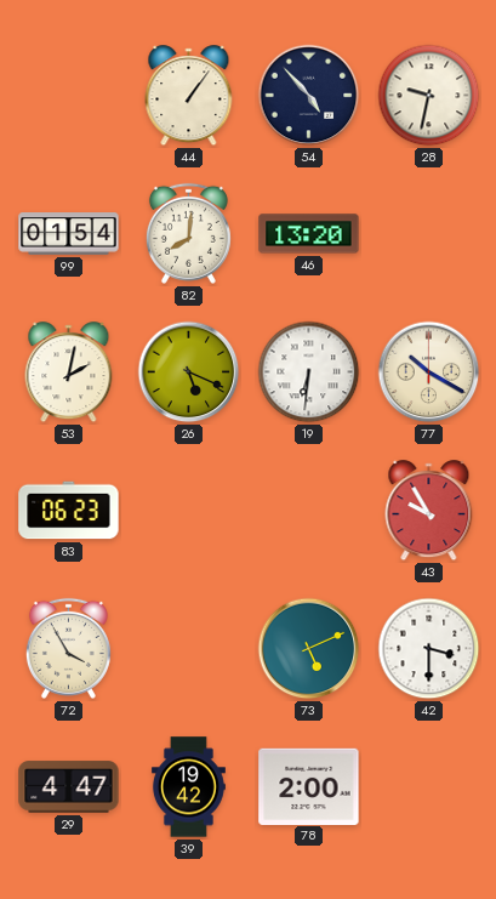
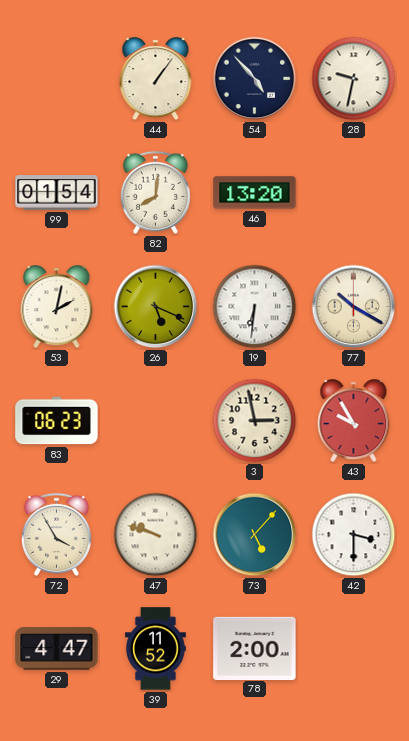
3: none -> 2:58 (255, 421)
47: none -> 9:48 (156, 535)
73: 5:11 -> 5:07 (255, 535)
39: 19:42 -> 11:52 (155, 649)
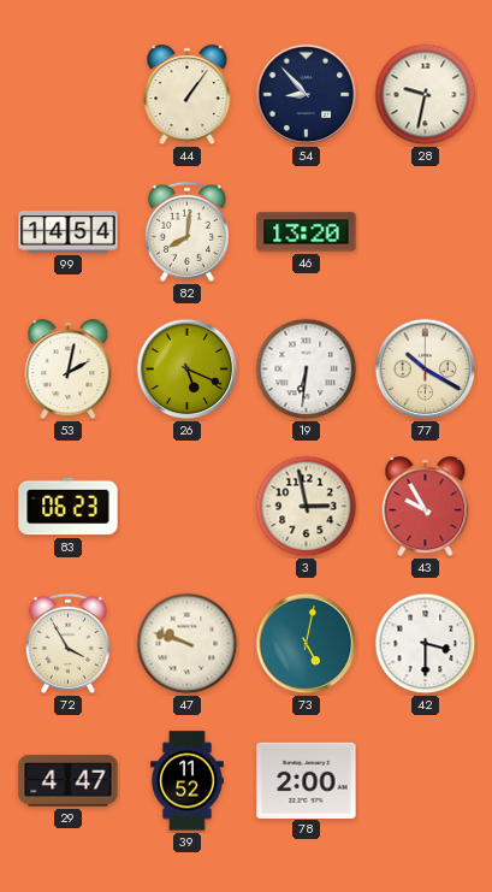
54: 4:53 -> 8:53 (307, 95)
99: 01:54 -> 14:54 (69, 232)
73: 5:07 -> 5:02 (307, 644)
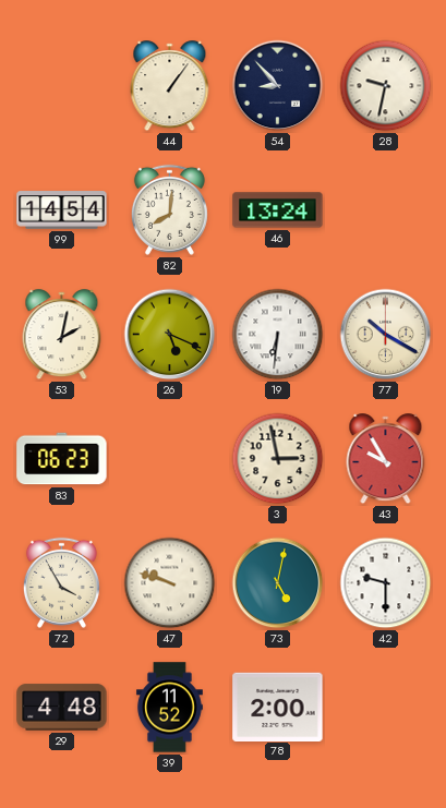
46: 13:20 -> 13:24 (278, 210)
42: 3:30 -> 9:30 (386, 583)
29: 4:47 -> 4:48 (62, 708)
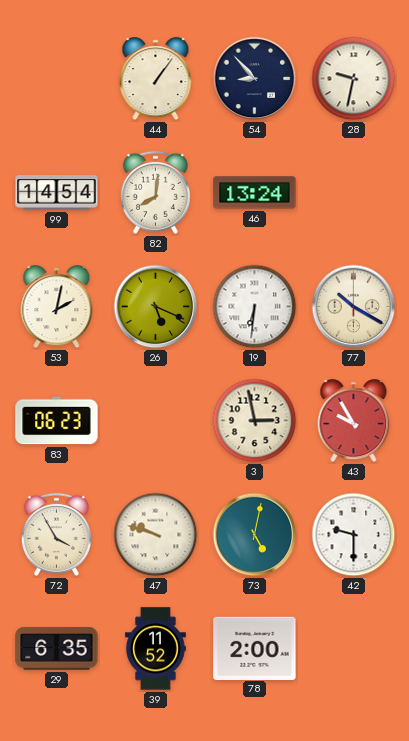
29: 4:48 -> 6:35 (57, 649)
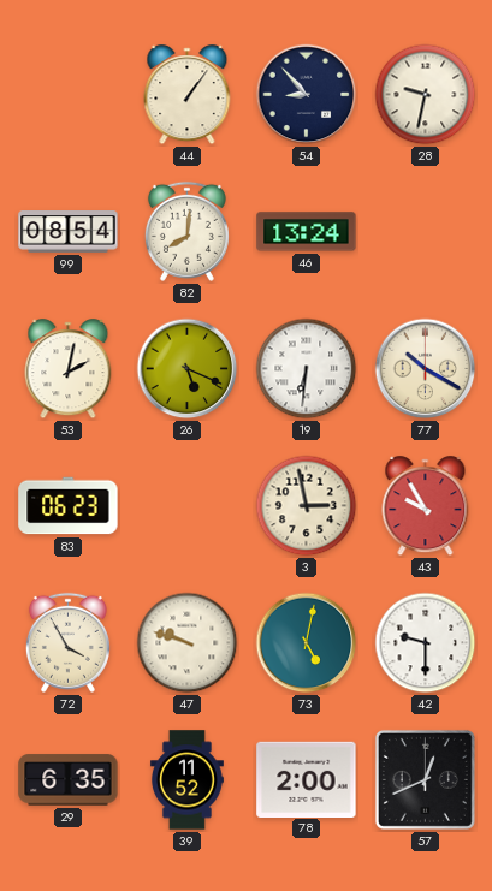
99: 14:54 -> 08:54 (69, 232)
57: none -> 12:41 (425, 779)
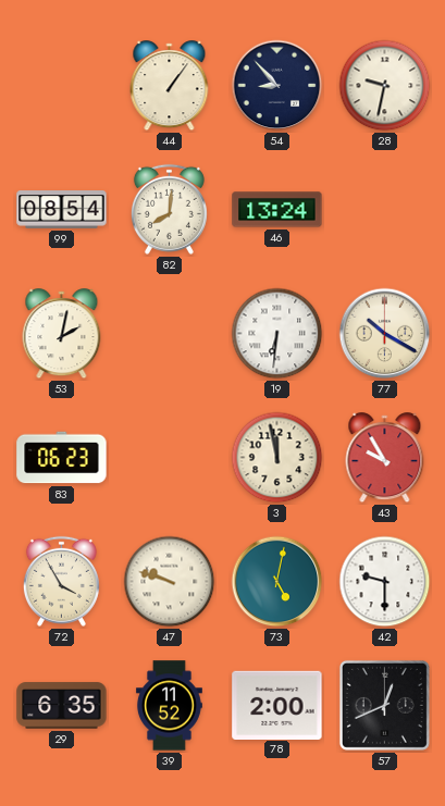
26: 5:19 -> none (188, 369)
3: 2:58 -> 11:58 (277, 458)
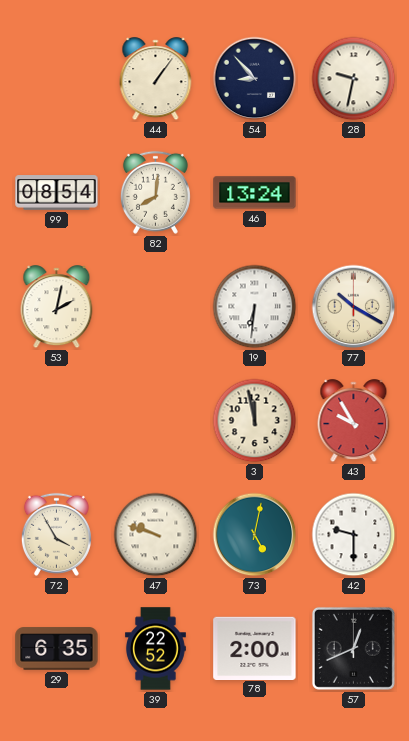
83: 06:23 -> none (62, 458)
39: 11:52 -> 22:52 (155, 649)
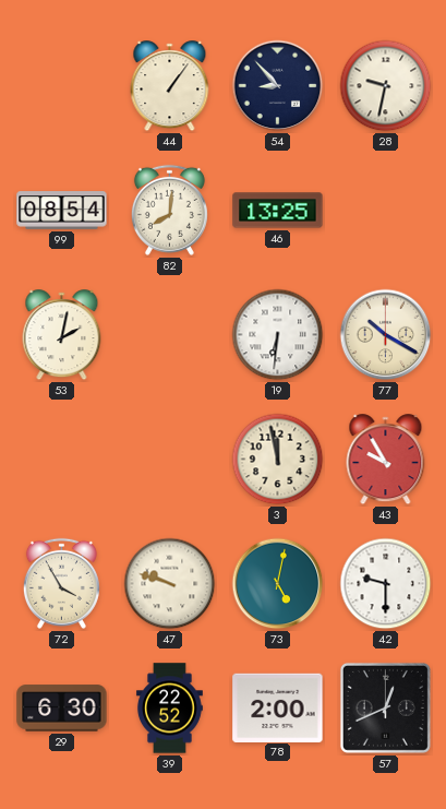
46: 13:24 -> 13:25 (278, 211)
29: 6:35 -> 6:30 (62, 709)
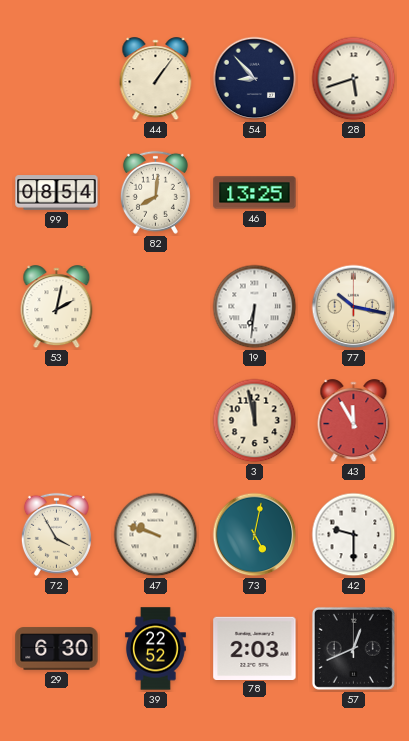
28: 9:32 -> 5:42 (354, 79)
77: 10:20 -> 10:17 (354, 307)
43: 9:55 -> 11:55 (354, 421)
78: 2:00 -> 2:03 (255, 648)
